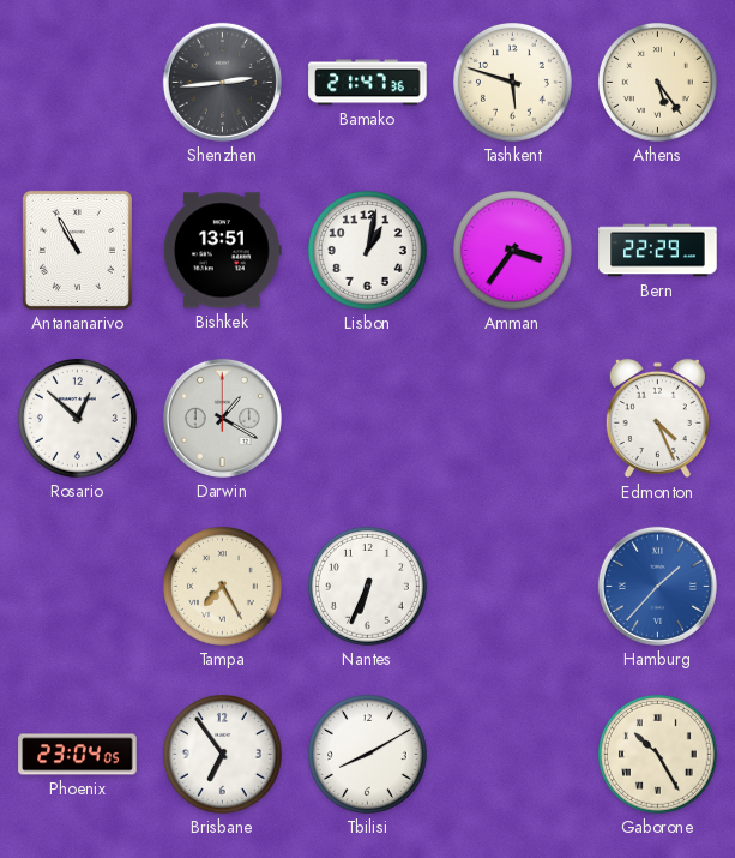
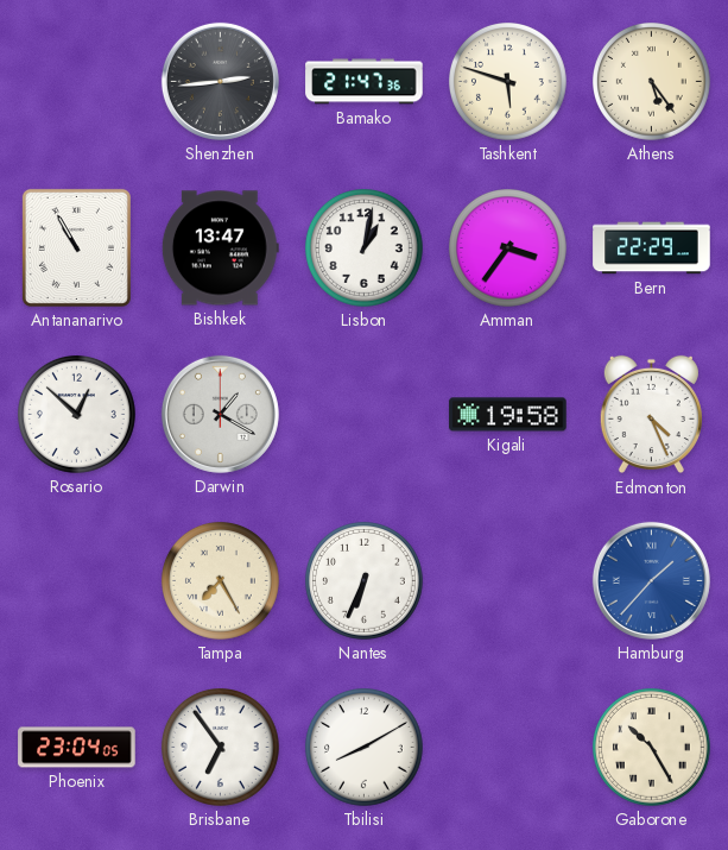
Bishkek: 13:51 -> 13:47 (220, 248)
Kigali: none -> 19:58 (508, 415)
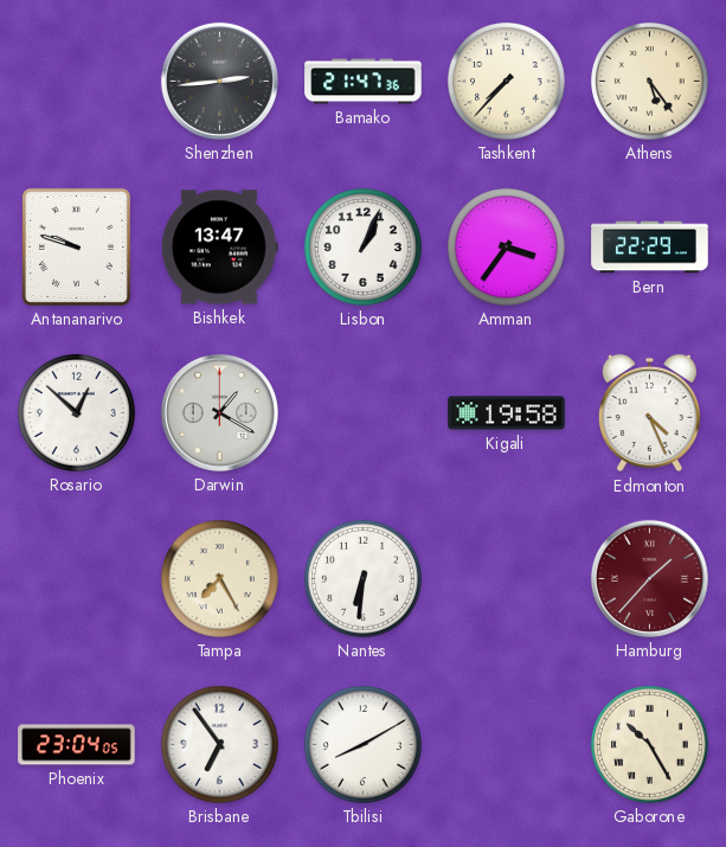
Tashkent: 5:48 -> 7:37 (507, 82)
Antananarivo: 10:55 -> 9:48 (76, 246)
Lisbon: 1:02 -> 1:04 (364, 248)
Nantes: 6:34 -> 6:31 (364, 579)
Hamburg dial: blue -> burgundy (649, 578)
